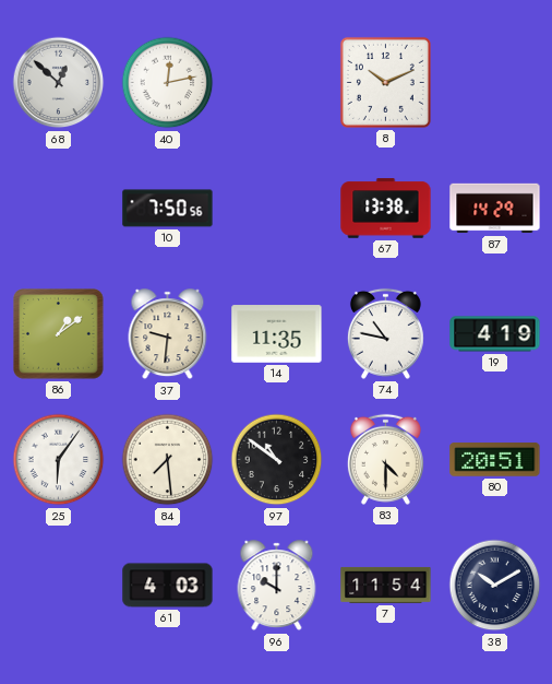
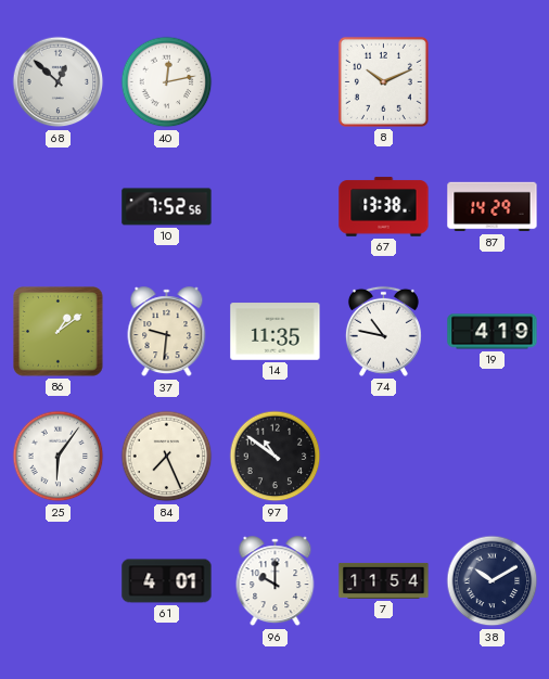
10: 7:50 -> 7:52 (167, 207)
84: 7:29 -> 7:26 (167, 457)
83: 4:30 -> none (385, 459)
80: 20:51 -> none (495, 460)
61: 4:03 -> 4:01 (167, 581)
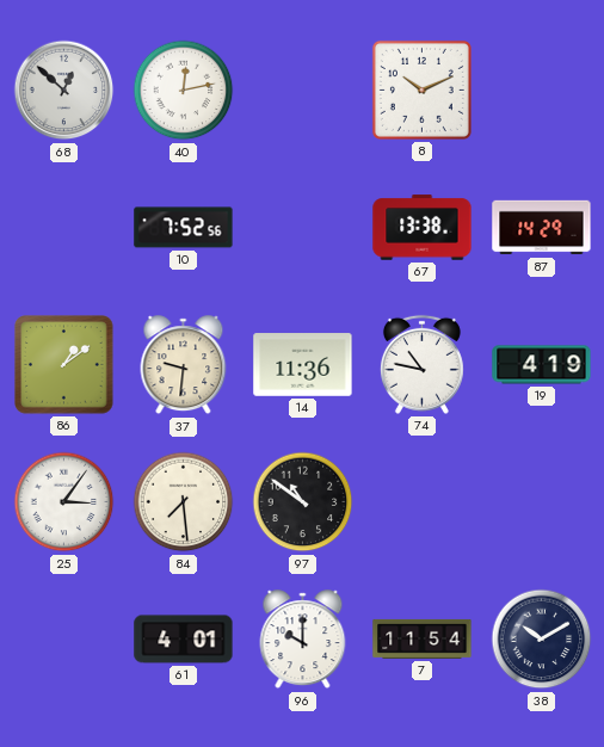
14: 11:35 -> 11:36 (303, 365)
25: 6:06 -> 3:06 (64, 502)
84: 7:26 -> 7:29 (184, 502)
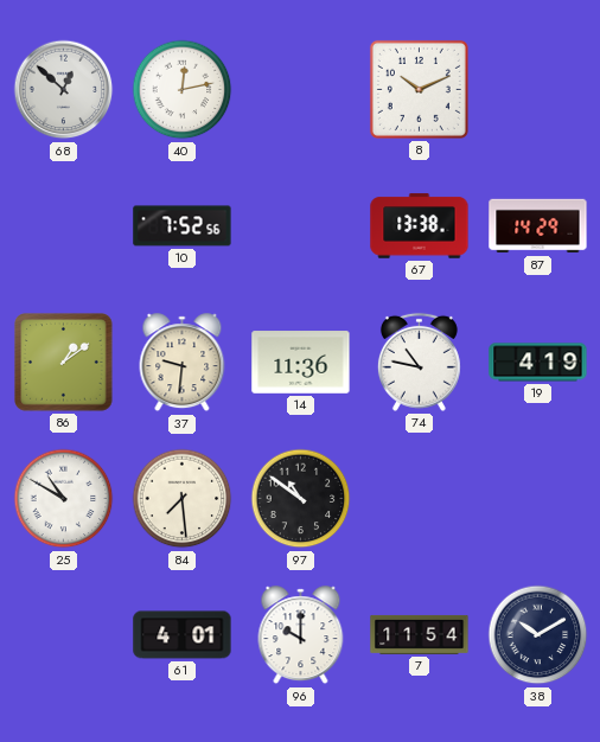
25: 3:06 -> 10:50 (64, 499)
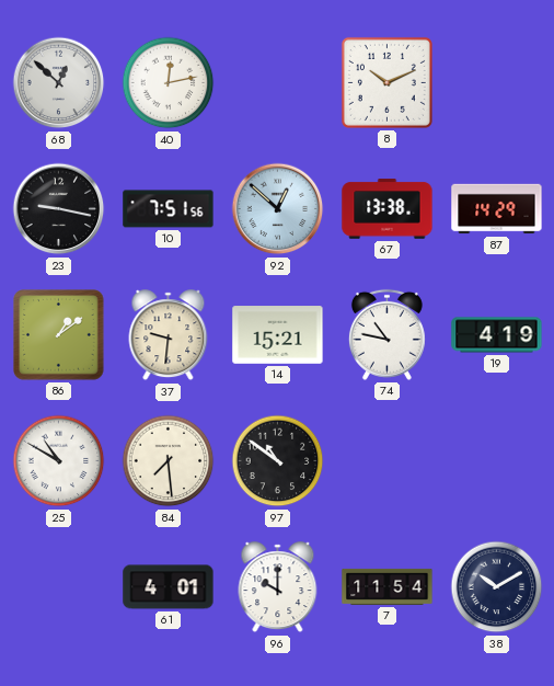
23: none -> 9:17 (59, 209)
10: 7:52 -> 7:51 (169, 209)
92: none -> 12:52 (278, 209)
14: 11:36 -> 15:21 (278, 335)
